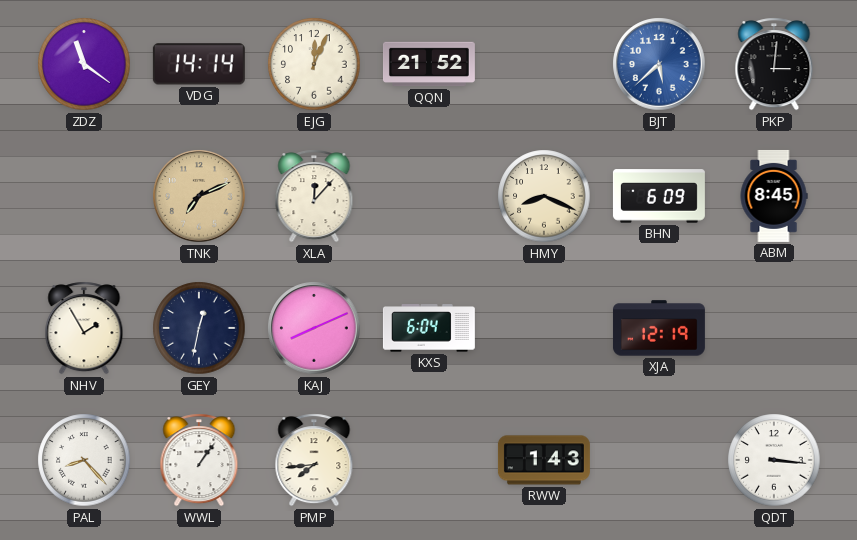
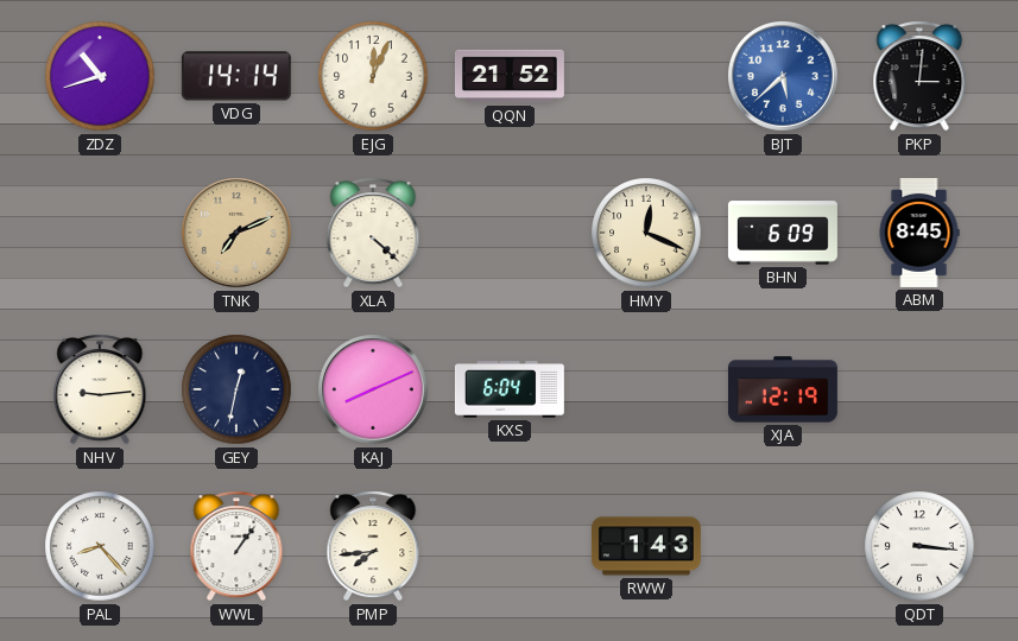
ZDZ: 11:21 -> 10:42 (100, 76)
XLA: 12:07 -> 4:22 (373, 233)
HMY: 8:19 -> 12:19 (646, 233)
NHV: 1:55 -> 9:14 (100, 389)
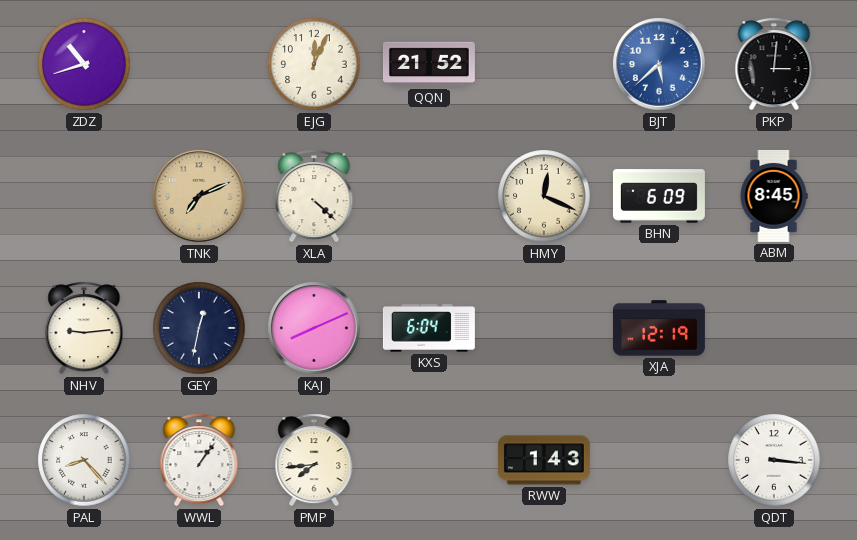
VDG: 14:14 -> none (236, 76)
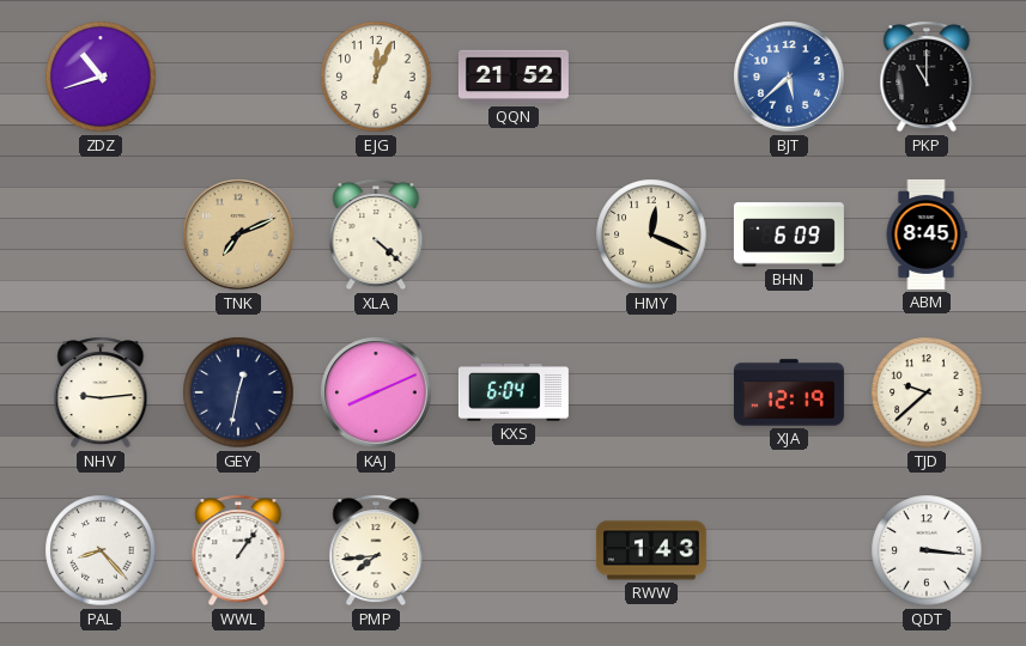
PKP: 3:01 -> 11:00 (927, 77)
TJD: none -> 9:38 (927, 392)
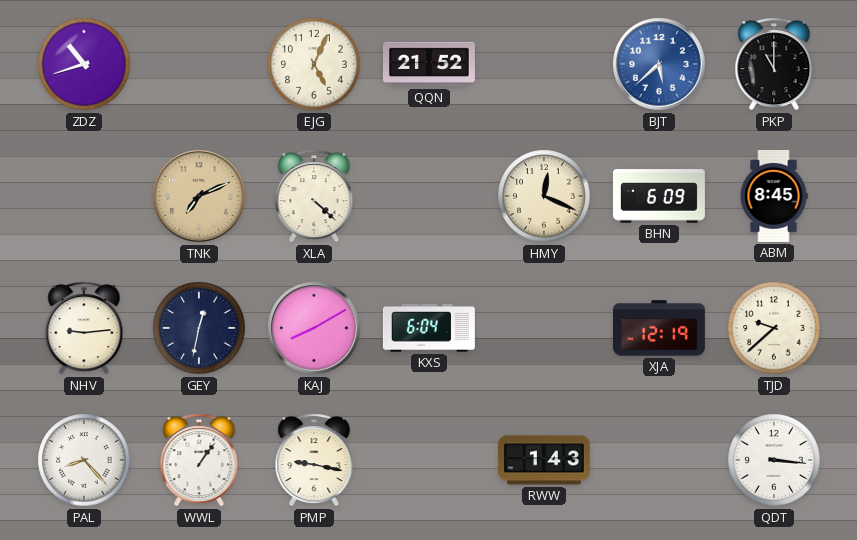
EJG: 12:04 -> 5:04 (314, 64)
KAJ: 8:11 -> 8:10 (314, 328)
PMP: 7:44 -> 9:17 (314, 460)
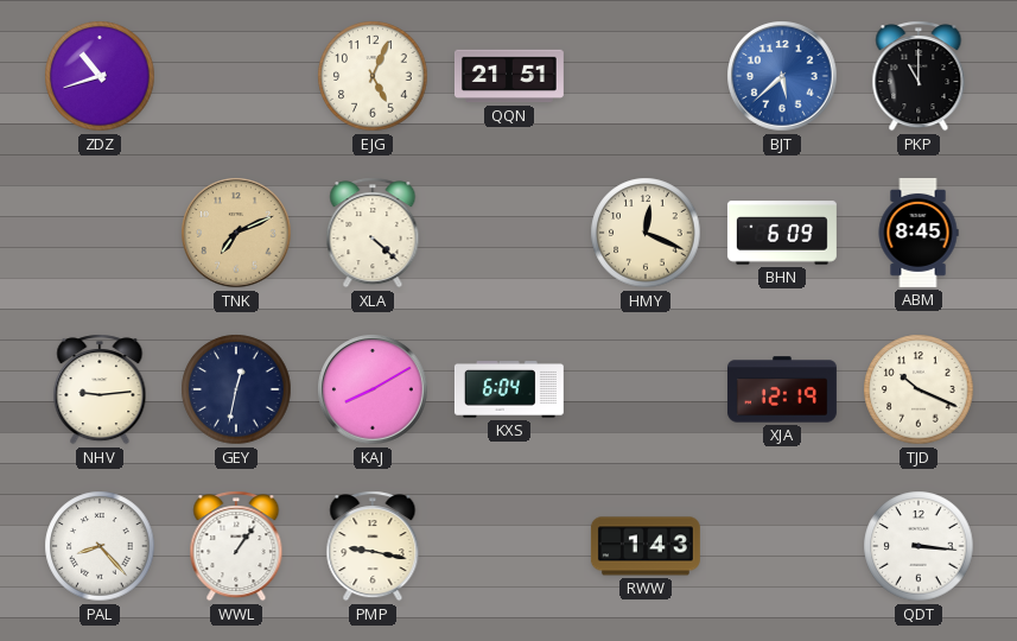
QQN: 21:52 -> 21:51 (509, 76)
TJD: 9:38 -> 10:19 (919, 389)
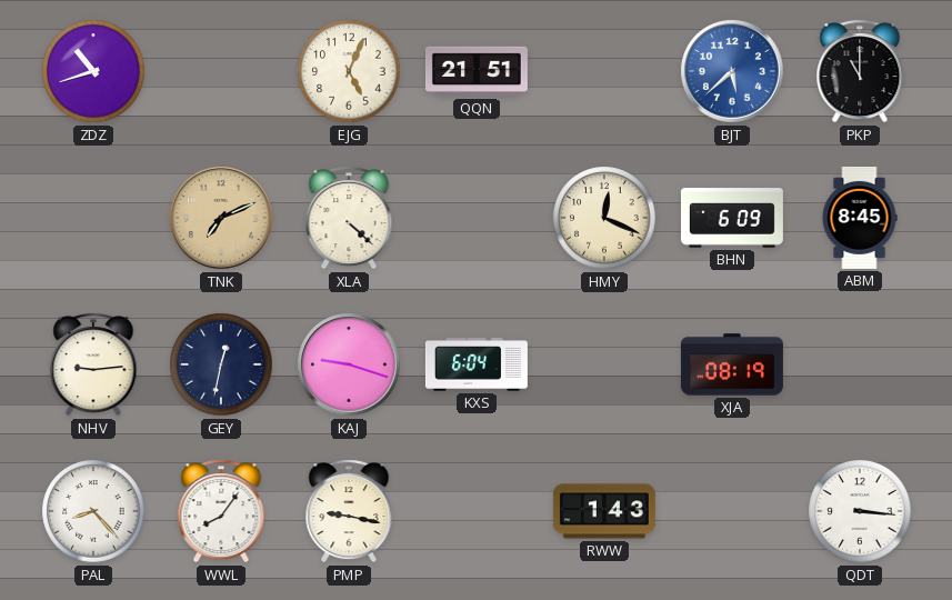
KAJ: 8:10 -> 9:18 (349, 364)
XJA: 12:19 -> 08:19 (732, 364)
TJD: 10:19 -> none (919, 389)
WWL: 1:06 -> 8:06 (221, 511)
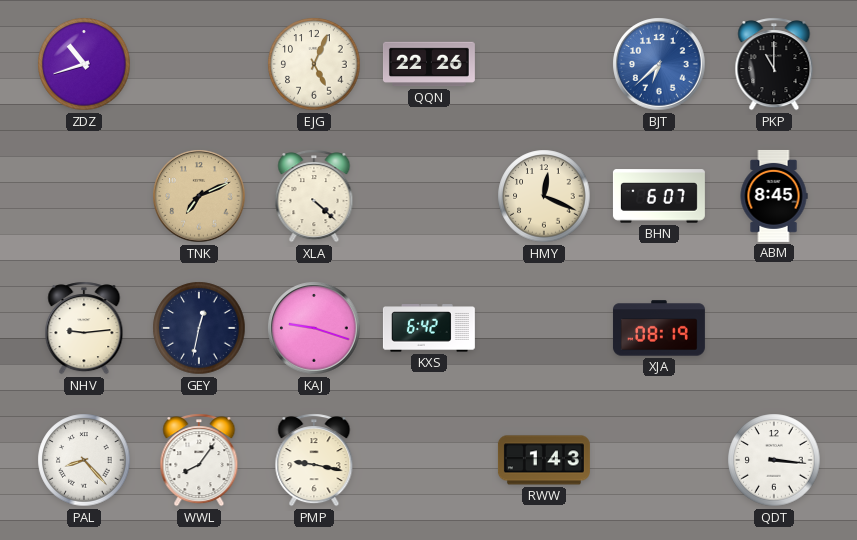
QQN: 21:51 -> 22:26 (429, 64)
BJT: 5:38 -> 6:38 (659, 64)
BHN: 6:09 -> 6:07 (659, 196)
KXS: 6:04 -> 6:42 (429, 328)
